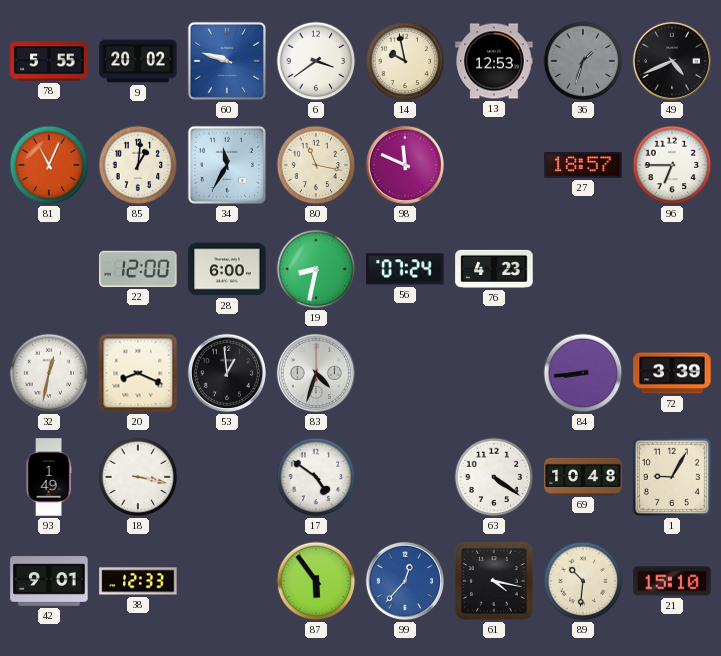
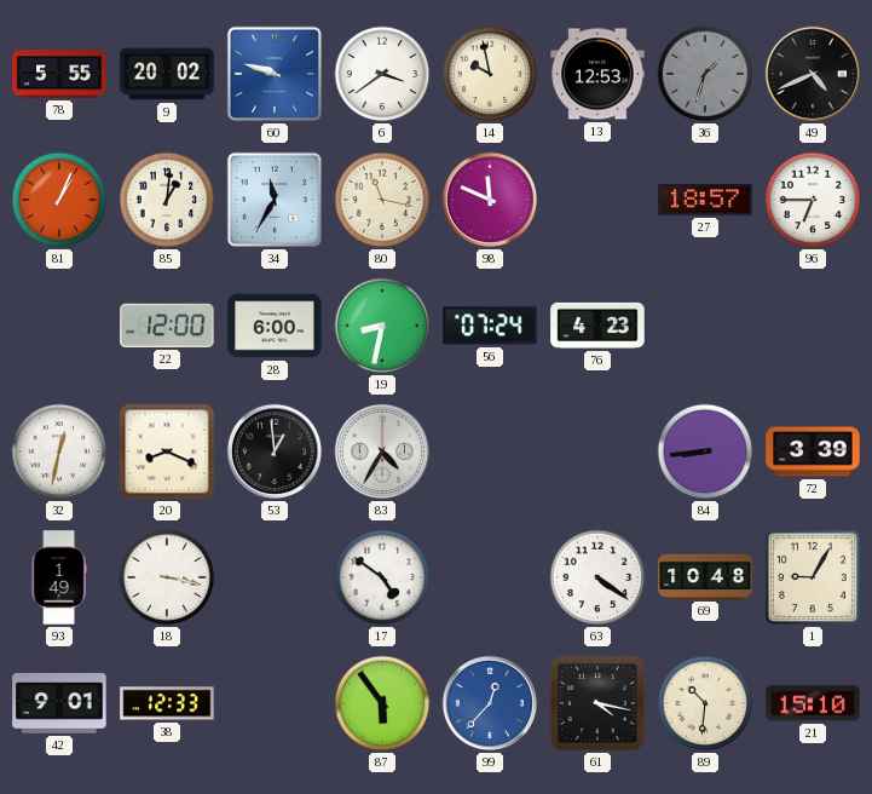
81: 11:04 -> 1:04 (59, 200)
83: 4:33 -> 4:35 (382, 451)
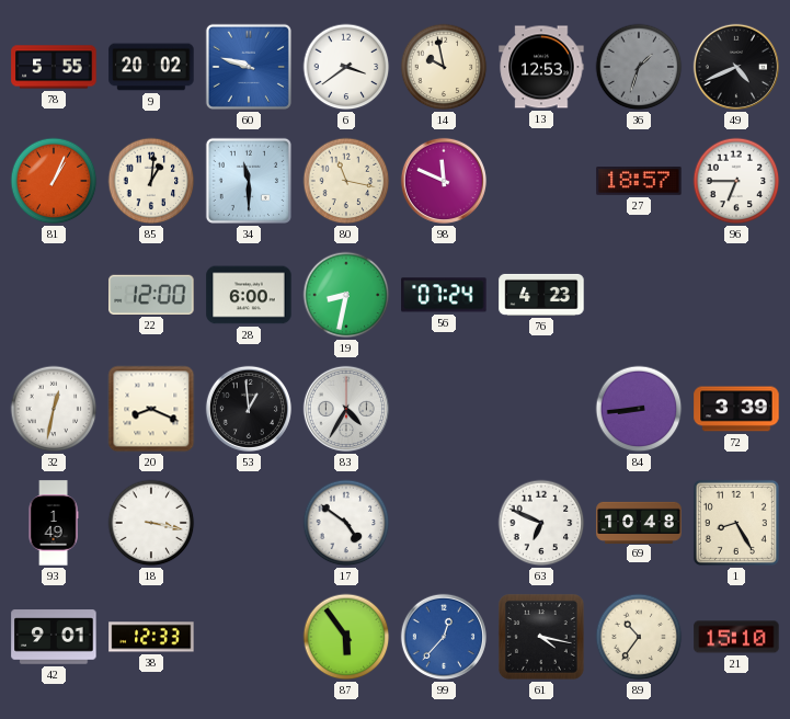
34: 11:35 -> 11:30 (249, 181)
63: 4:21 -> 6:49 (541, 523)
1: 9:05 -> 8:25 (736, 523)
89: 10:31 -> 10:36 (639, 637)
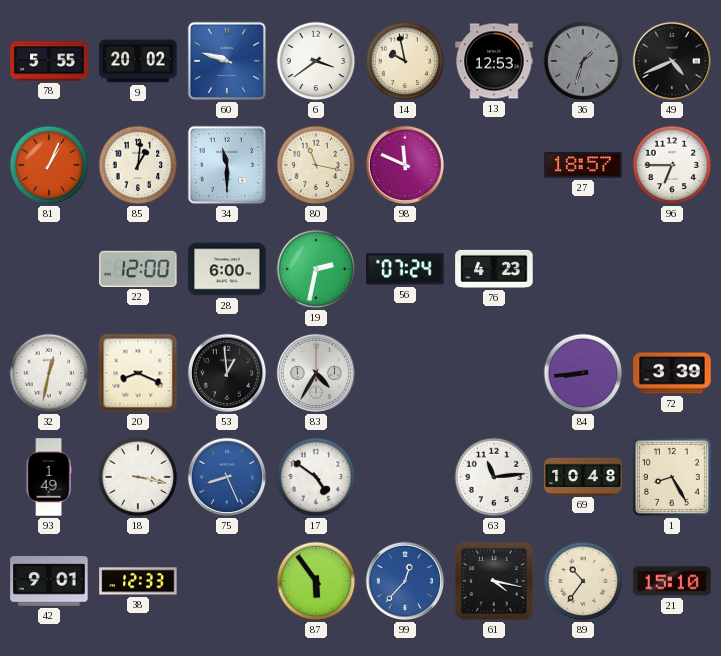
19: 8:32 -> 2:32 (316, 269)
75: none -> 8:26 (227, 477)
63: 6:49 -> 11:14 (494, 477)
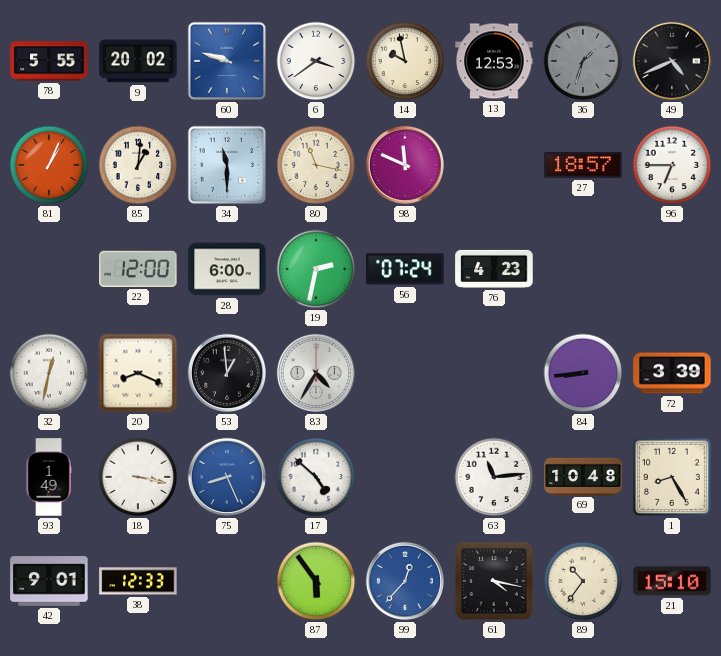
17: 4:51 -> 4:52 (316, 477)
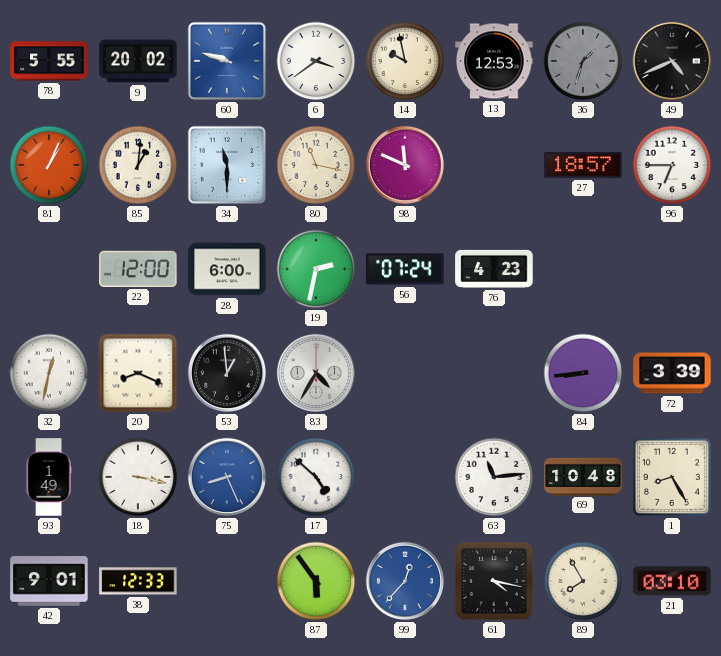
89: 10:36 -> 7:55 (583, 581)
21: 15:10 -> 03:10 (672, 581)
